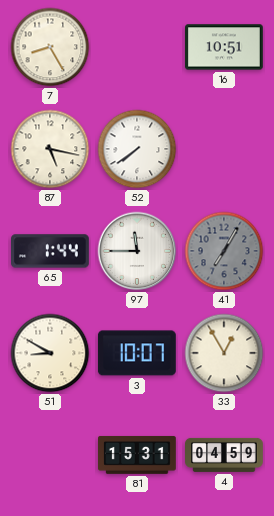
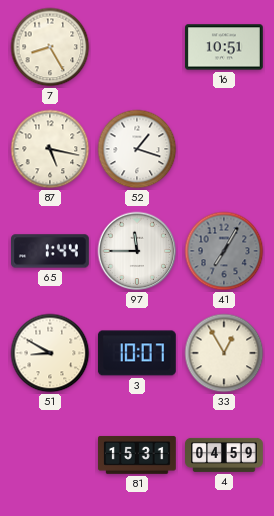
52: 7:39 -> 1:18 (137, 149)
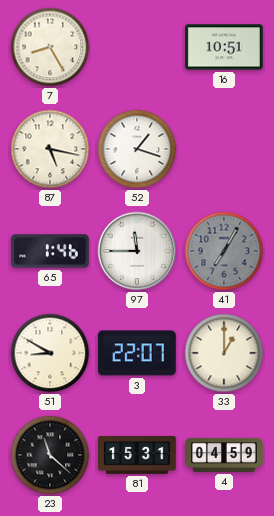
65: 1:44 -> 1:46 (51, 251)
3: 10:07 -> 22:07 (137, 353)
33: 12:55 -> 1:00 (224, 353)
23: none -> 11:22 (50, 455)
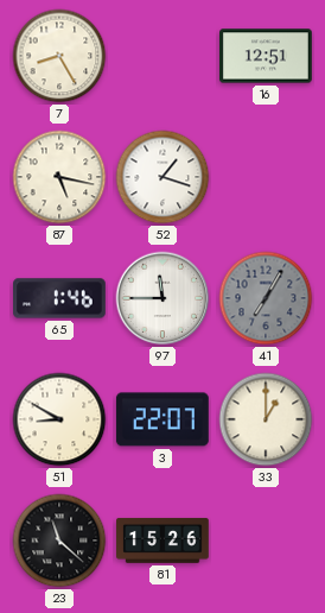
16: 10:51 -> 12:51 (267, 56)
81: 15:31 -> 15:26 (164, 541)
4: 04:59 -> none (225, 455)
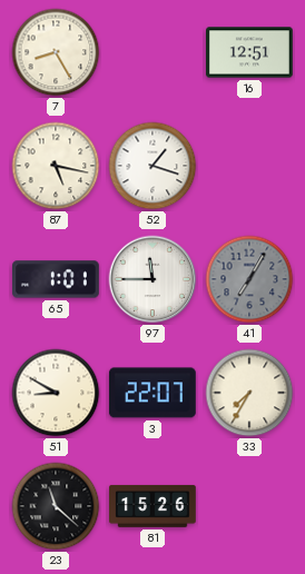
65: 1:46 -> 1:01 (57, 279)
33: 1:00 -> 7:35 (249, 393)
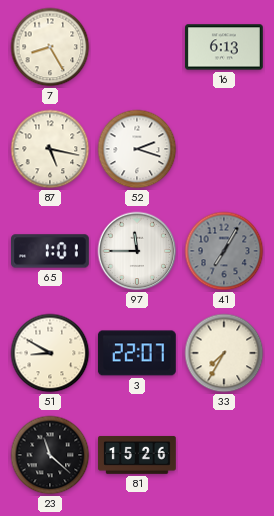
16: 12:51 -> 6:13 (225, 47)
52: 1:18 -> 2:18 (137, 149)
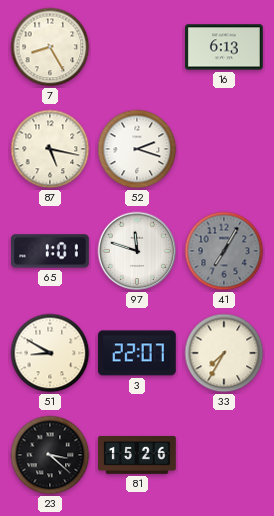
97: 11:45 -> 11:48 (137, 251)
23: 11:22 -> 3:22 (50, 455)
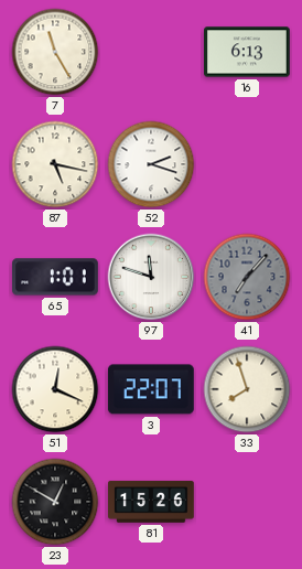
7: 8:25 -> 11:25 (55, 52)
41: 7:05 -> 7:07 (247, 277)
51: 8:50 -> 12:19 (55, 389)
33: 7:35 -> 7:57 (247, 389)
23: 3:22 -> 12:50 (55, 502)
